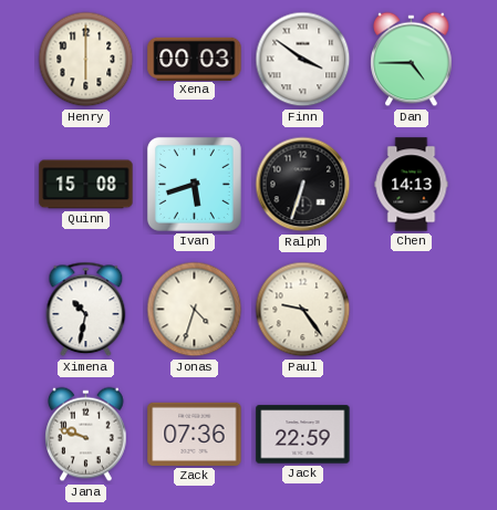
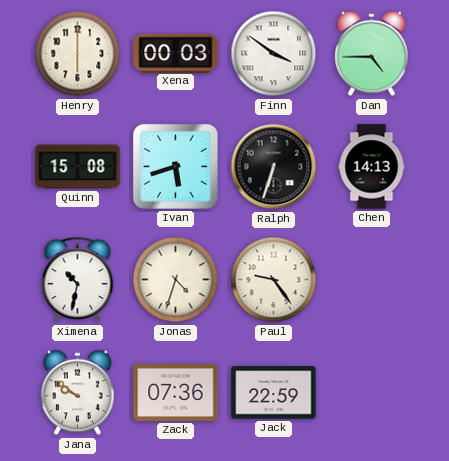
Jana: 9:48 -> 9:51 (78, 393)
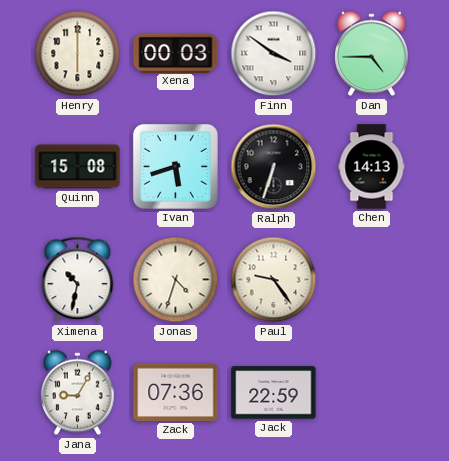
Jana: 9:51 -> 9:05 (78, 393)
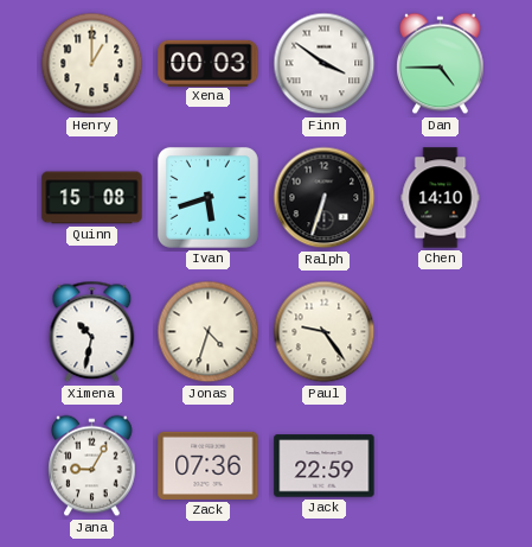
Henry: 6:00 -> 1:00 (92, 64)
Chen: 14:13 -> 14:10 (441, 198)
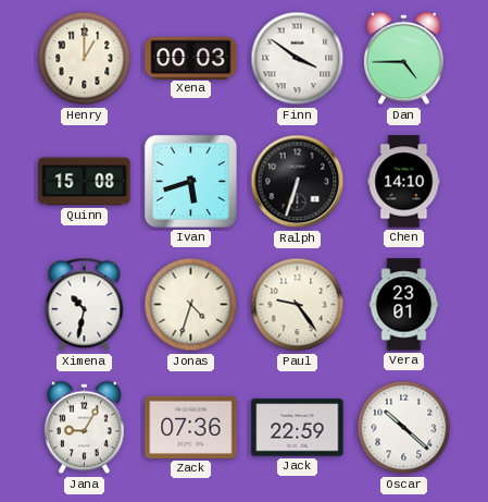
Vera: none -> 23:01 (404, 305)
Oscar: none -> 10:22 (404, 428)
